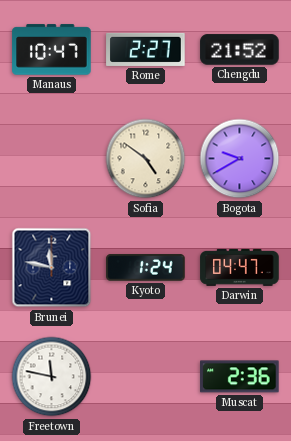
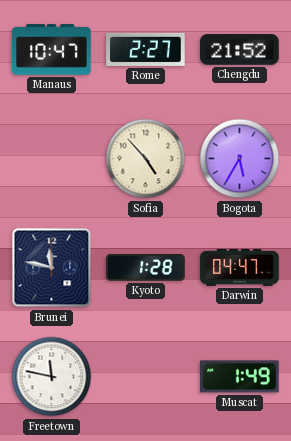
Sofia: 4:51 -> 4:53 (146, 159)
Bogota: 9:40 -> 5:35 (240, 159)
Kyoto: 1:24 -> 1:28 (146, 268)
Muscat: 2:36 -> 1:49 (240, 377)
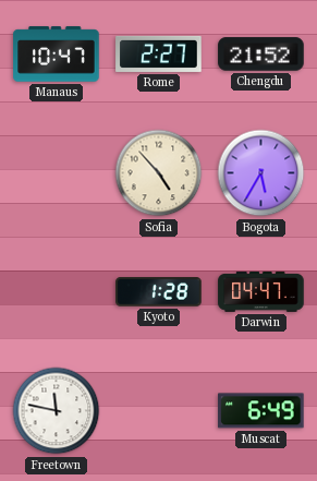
Brunei: 11:47 -> none (52, 268)
Muscat: 1:49 -> 6:49 (261, 411)
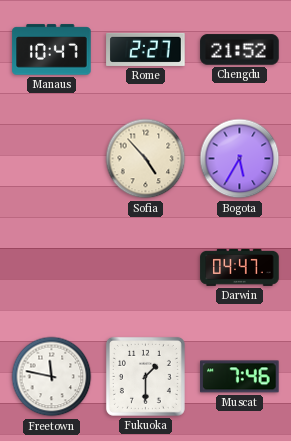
Kyoto: 1:28 -> none (159, 292)
Fukuoka: none -> 1:30 (145, 376)
Muscat: 6:49 -> 7:46 (240, 377)
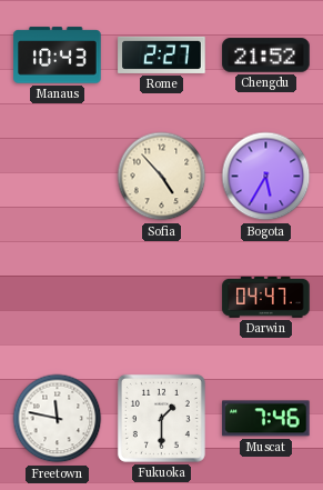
Manaus: 10:47 -> 10:43 (58, 56)
